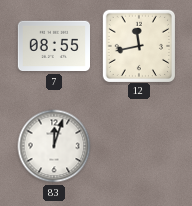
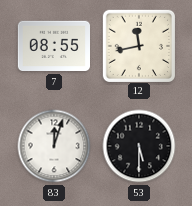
53: none -> 5:30 (139, 146)
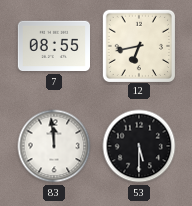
12: 11:43 -> 6:43 (138, 45)
83: 12:03 -> 11:59 (54, 146)
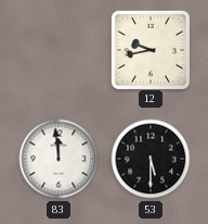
7: 08:55 -> none (53, 46)
12: 6:43 -> 9:43 (149, 49)
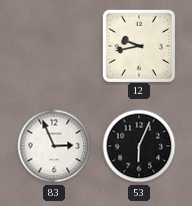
83: 11:59 -> 2:56 (54, 146)
53: 5:30 -> 6:04 (139, 146)
